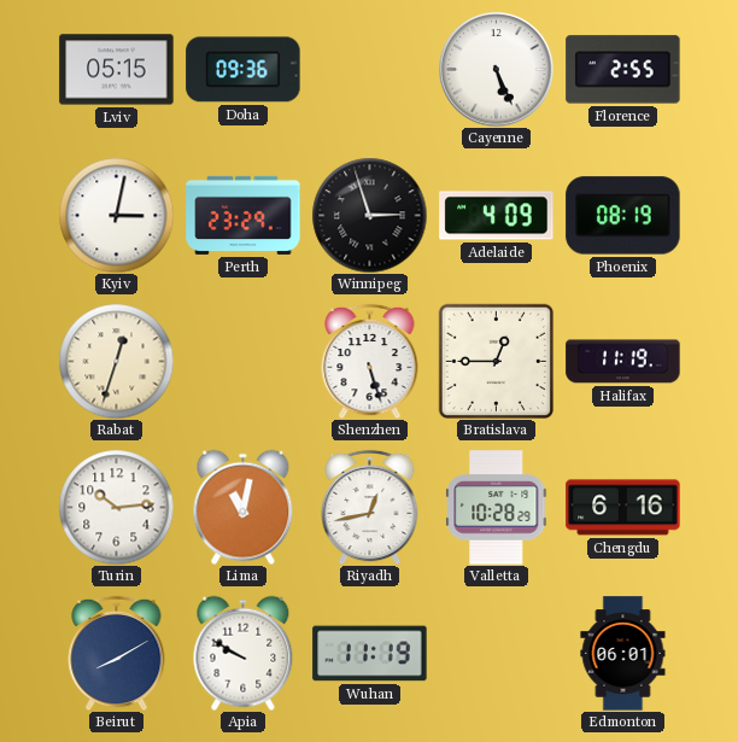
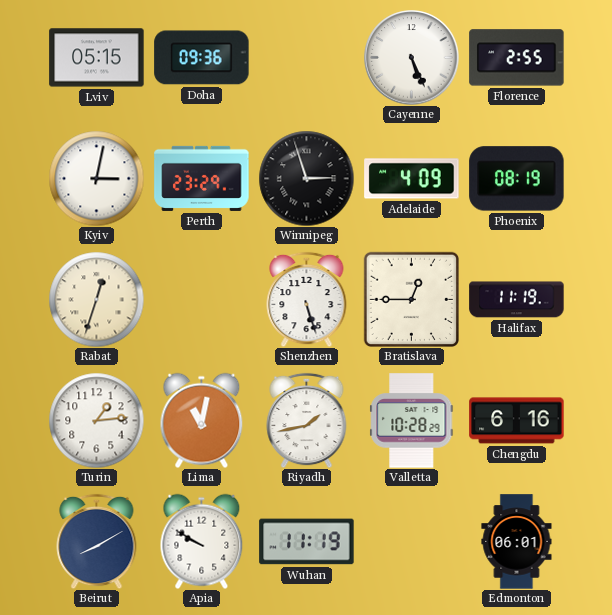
Turin: 10:14 -> 1:14 (96, 420)
Riyadh: 12:43 -> 1:43 (307, 420)
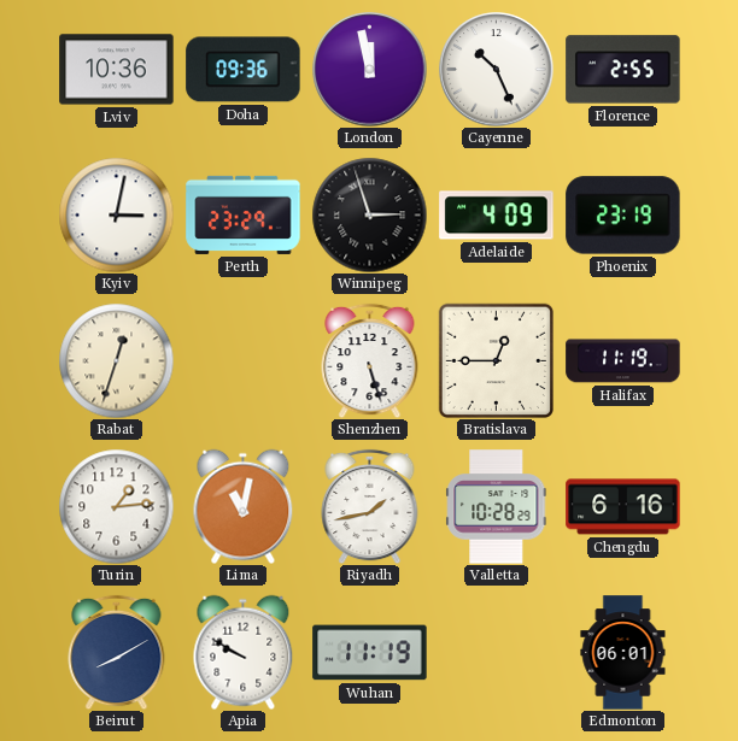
Lviv: 05:15 -> 10:36 (117, 70)
London: none -> 11:58 (370, 70)
Cayenne: 5:26 -> 10:26 (497, 70)
Phoenix: 08:19 -> 23:19 (623, 216)
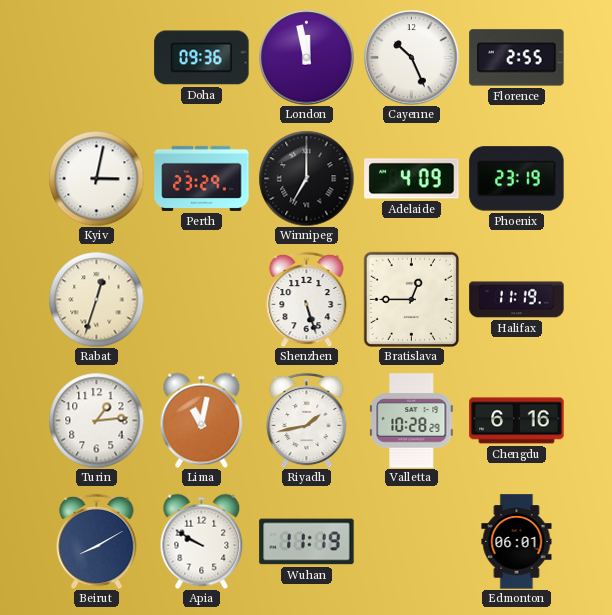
Lviv: 10:36 -> none (117, 70)
Winnipeg: 2:57 -> 7:00 (306, 178)
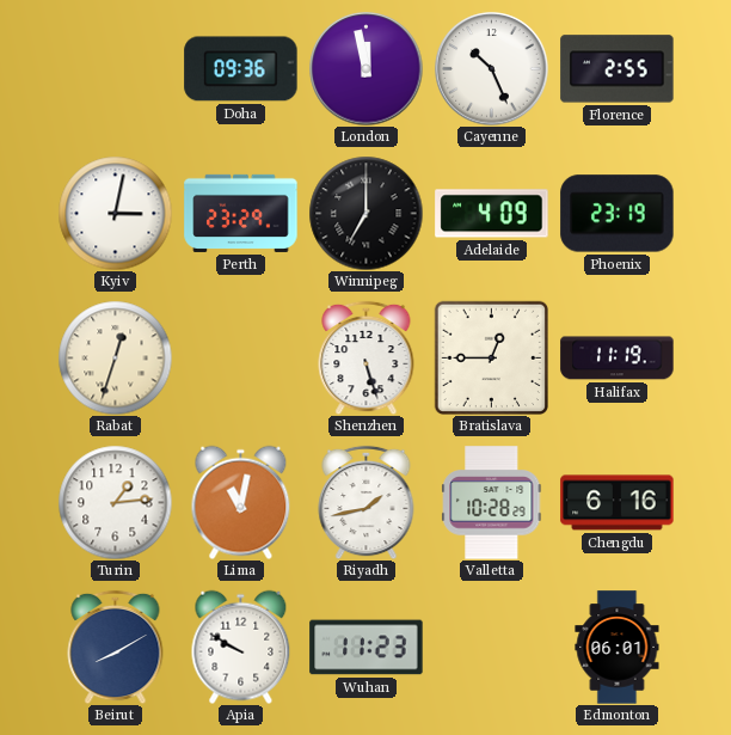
Wuhan: 11:19 -> 11:23 (367, 648)
